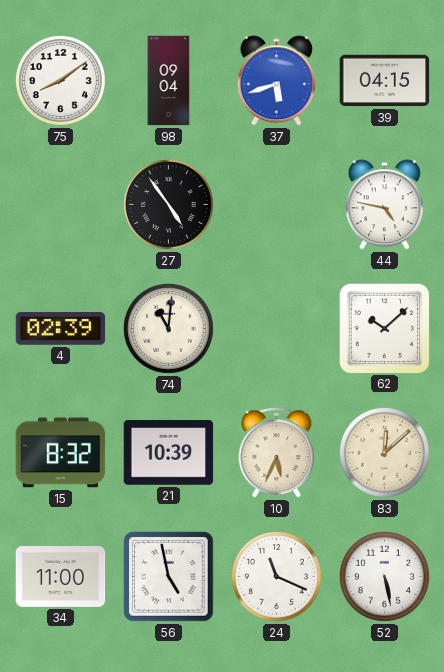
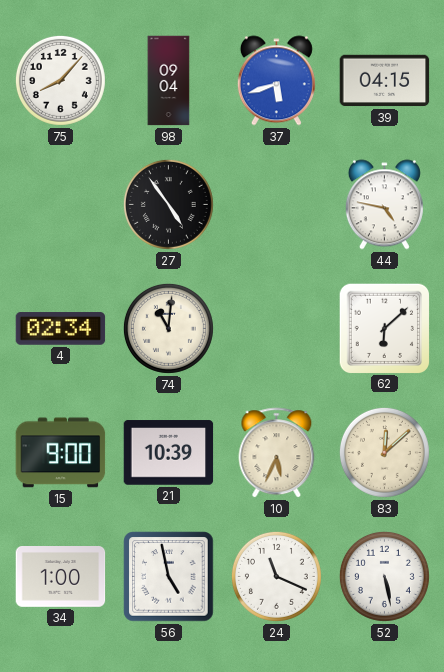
75: 8:09 -> 8:07 (60, 80)
4: 02:39 -> 02:34 (61, 329)
62: 10:08 -> 6:08 (384, 328)
15: 8:32 -> 9:00 (61, 453)
34: 11:00 -> 1:00 (61, 577)
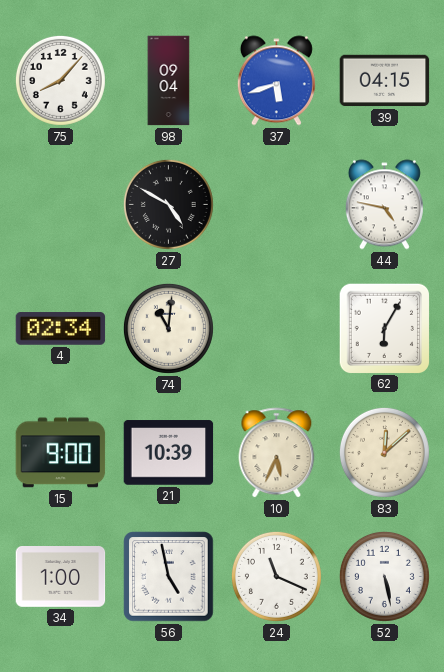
27: 4:54 -> 4:50 (168, 204)
62: 6:08 -> 6:05 (384, 328)
